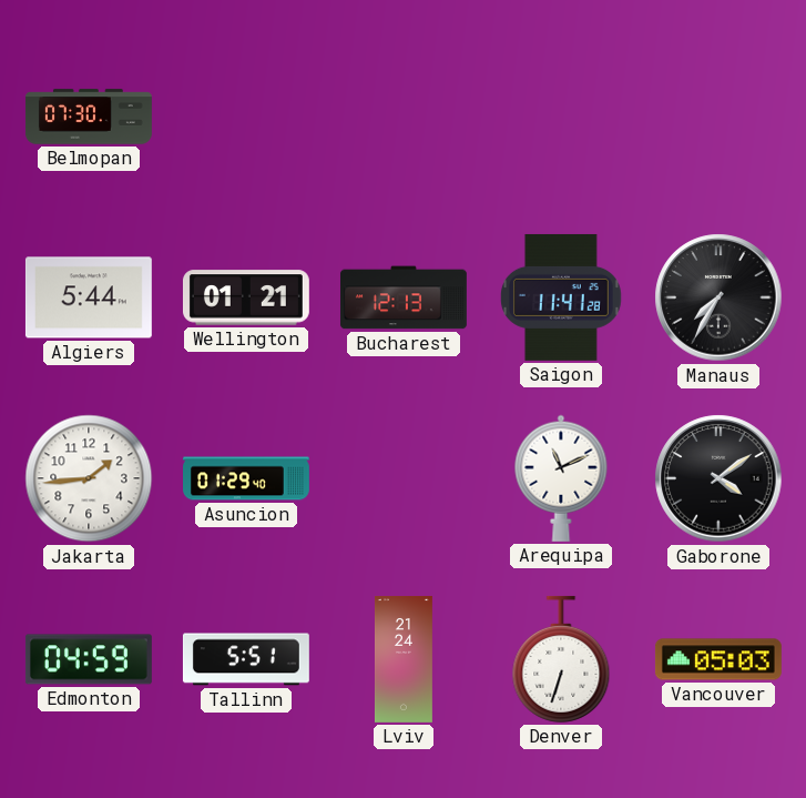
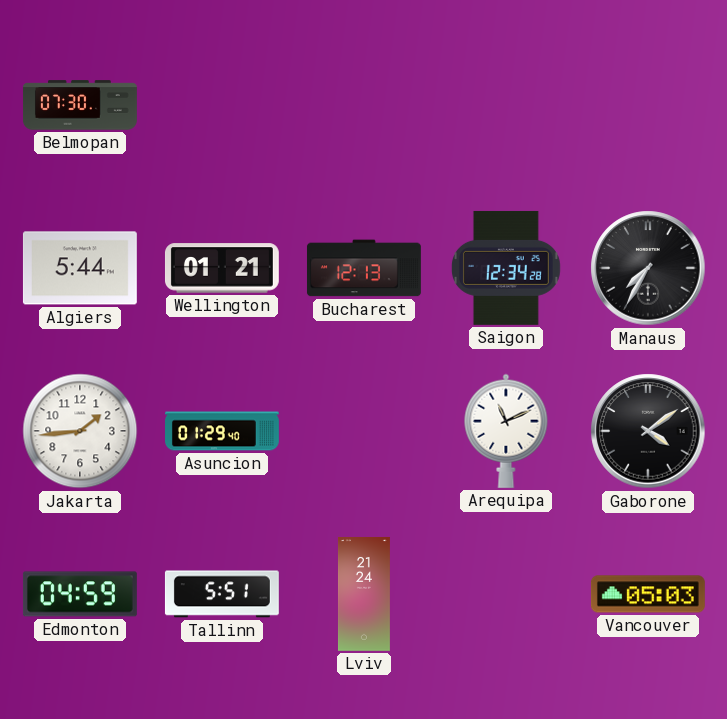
Saigon: 11:41 -> 12:34 (506, 268)
Denver: 6:33 -> none (561, 659)
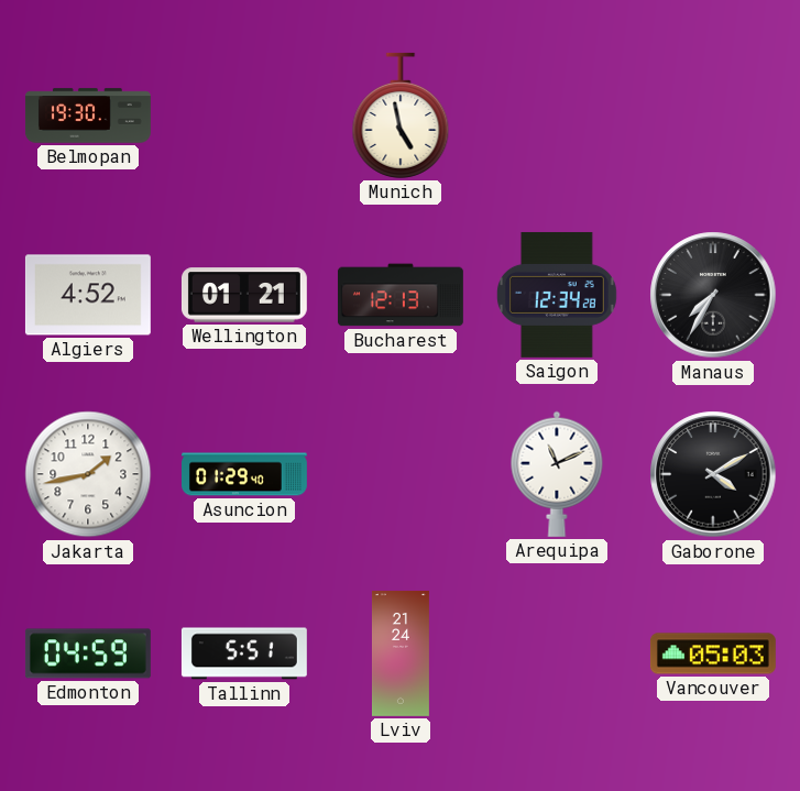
Belmopan: 07:30 -> 19:30 (88, 116)
Munich: none -> 4:58 (401, 116)
Algiers: 5:44 -> 4:52 (88, 295)
Jakarta: 1:44 -> 1:43 (88, 474)
Gaborone: 4:09 -> 4:10 (713, 474)
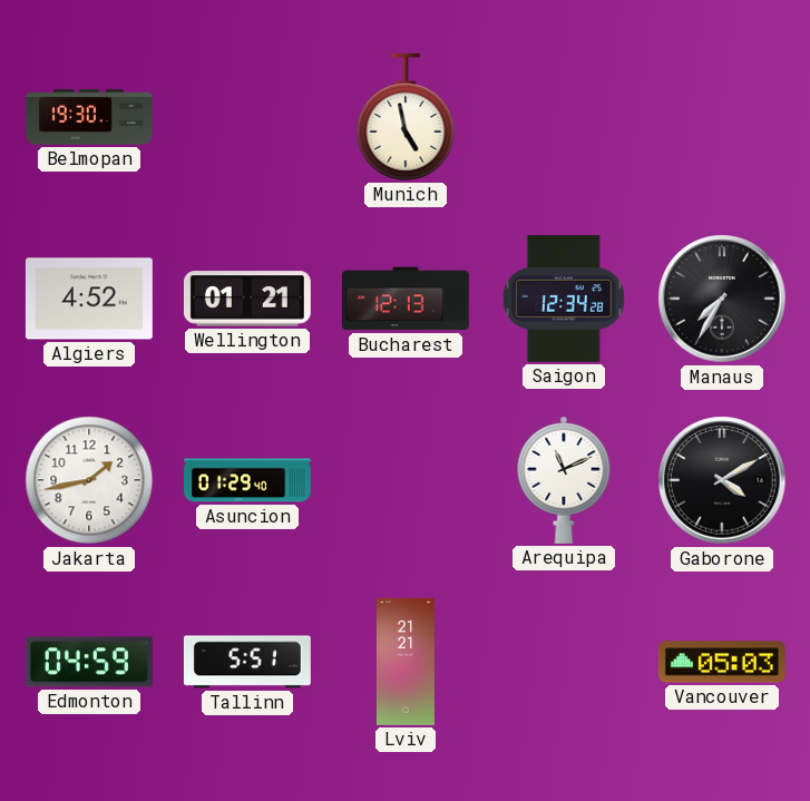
Lviv: 21:24 -> 21:21 (406, 662)
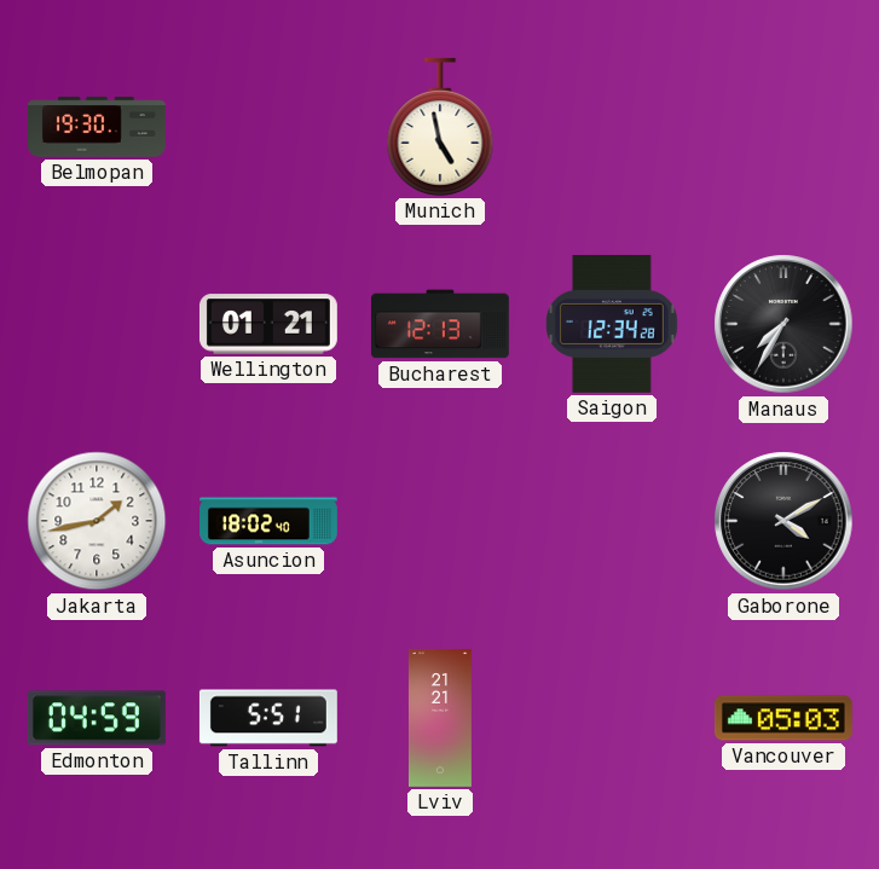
Algiers: 4:52 -> none (89, 299)
Asuncion: 01:29 -> 18:02 (270, 521)
Arequipa: 11:11 -> none (564, 480)
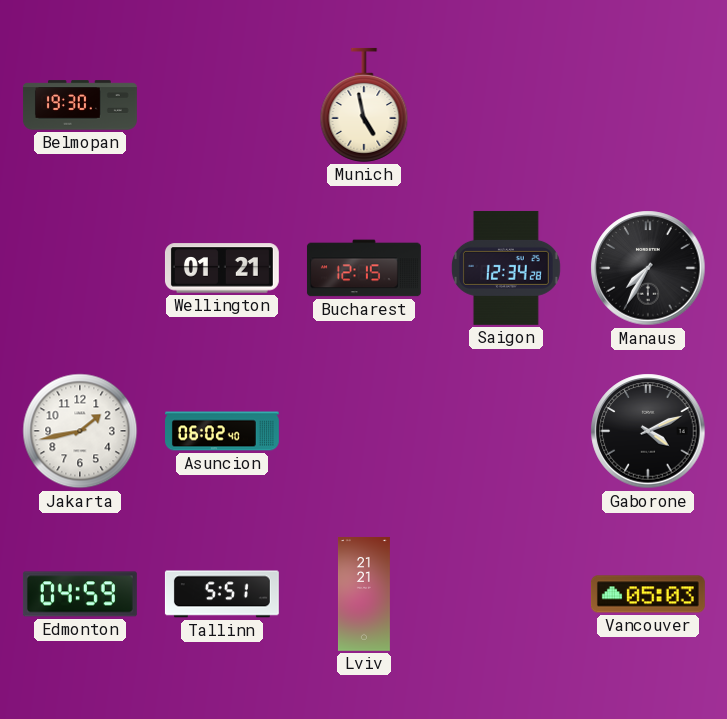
Bucharest: 12:13 -> 12:15 (364, 268)
Asuncion: 18:02 -> 06:02 (223, 431)
Gaborone: 4:10 -> 4:11 (648, 431)
